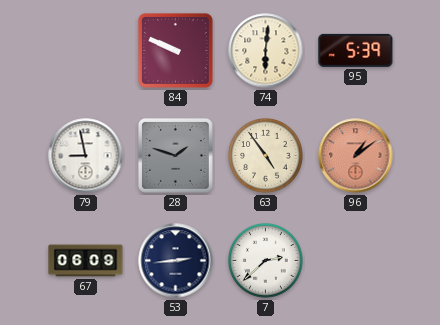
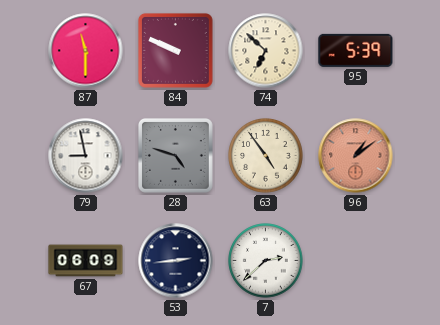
87: none -> 11:30 (86, 51)
74: 6:01 -> 6:52 (266, 51)
28: 1:48 -> 4:48 (175, 155)
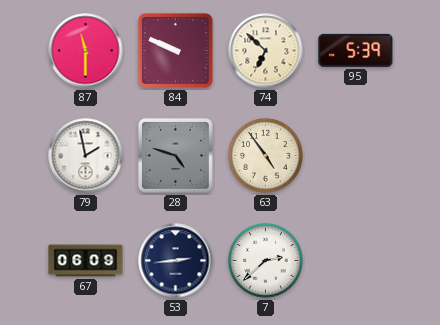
79: 8:58 -> 1:58 (86, 156)
96: 1:09 -> none (356, 156)
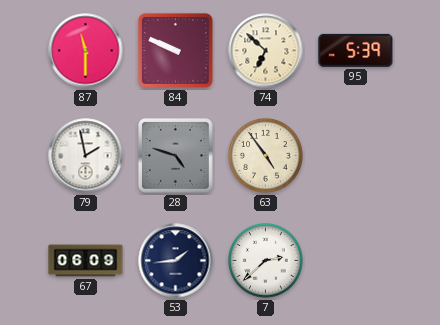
53: 2:44 -> 1:44 (176, 261)
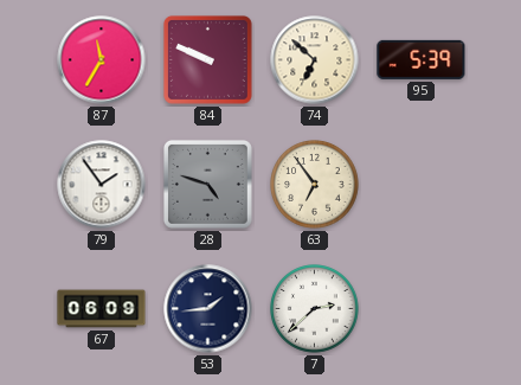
87: 11:30 -> 11:35 (102, 60)
79: 1:58 -> 1:54 (102, 185)
63: 4:54 -> 6:54 (315, 185)
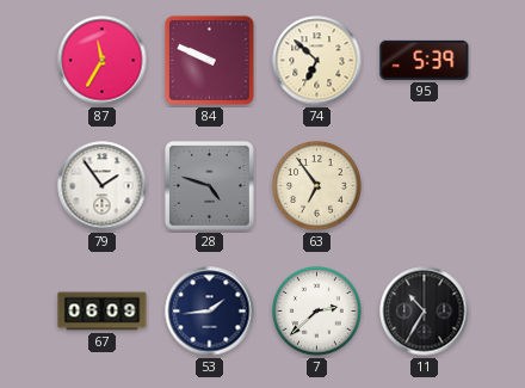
11: none -> 10:35 (425, 312)
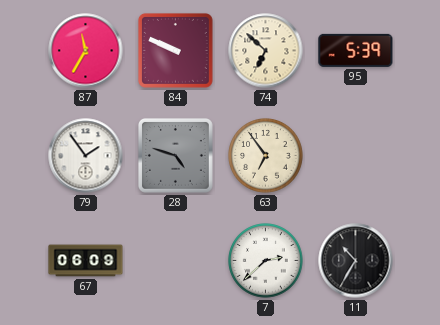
53: 1:44 -> none (210, 312)
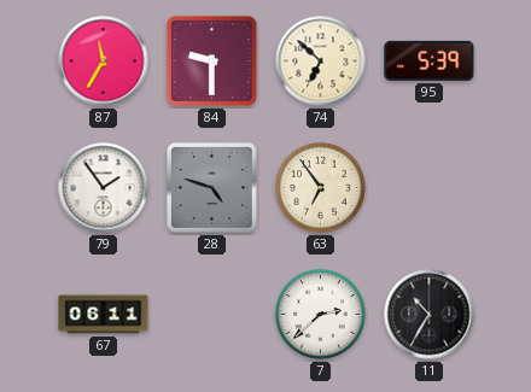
84: 9:49 -> 9:30 (211, 60)
67: 06:09 -> 06:11 (104, 315)
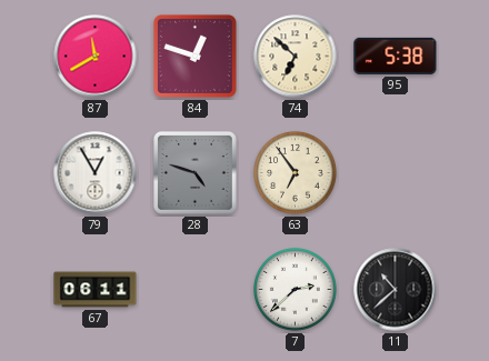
87: 11:35 -> 11:40 (96, 57)
84: 9:30 -> 12:48 (194, 56)
95: 5:39 -> 5:38 (396, 56)
79: 1:54 -> 12:55 (96, 173)
11: 10:35 -> 10:38 (396, 290)
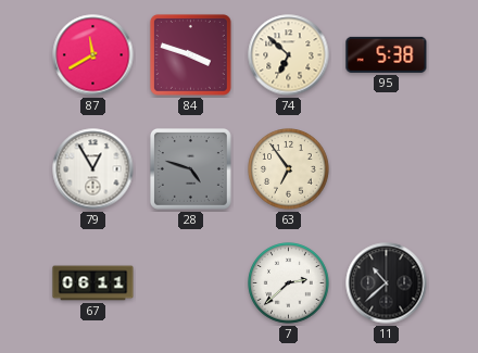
84: 12:48 -> 3:48 (190, 54)
